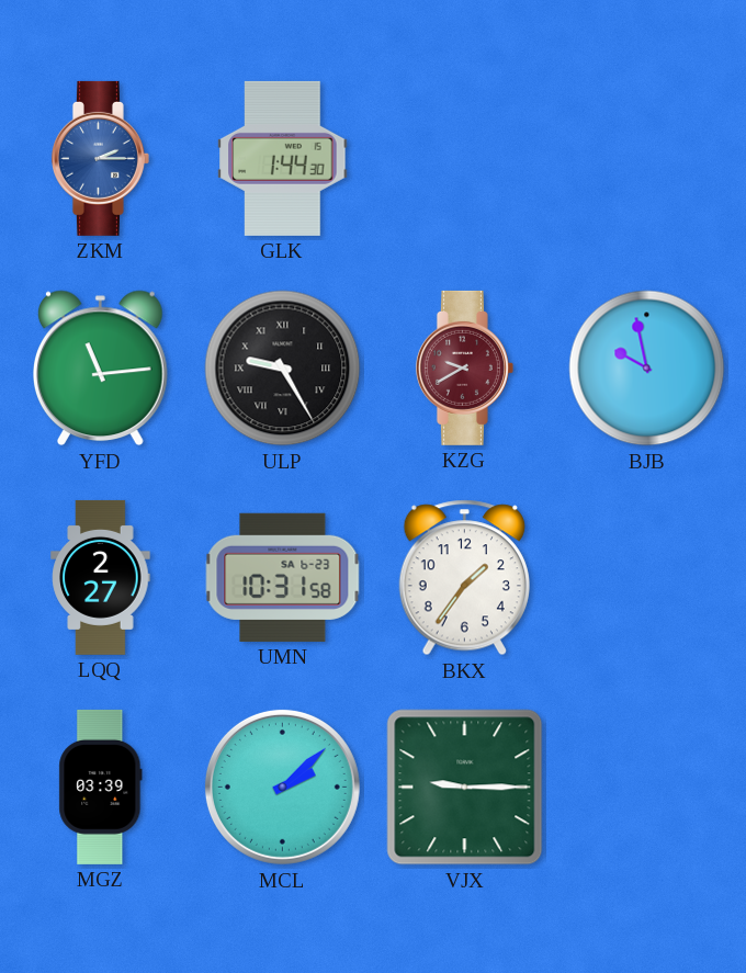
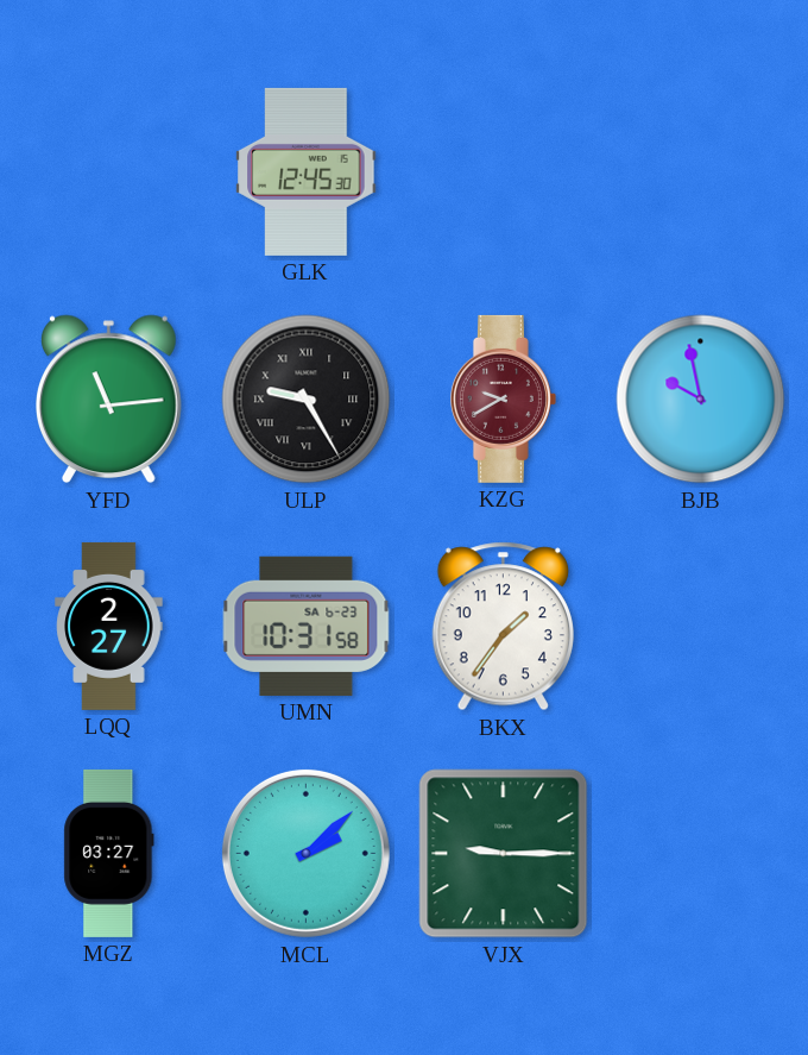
ZKM: 2:15 -> none (100, 158)
GLK: 1:44 -> 12:45 (307, 171)
MGZ: 03:39 -> 03:27 (109, 853)
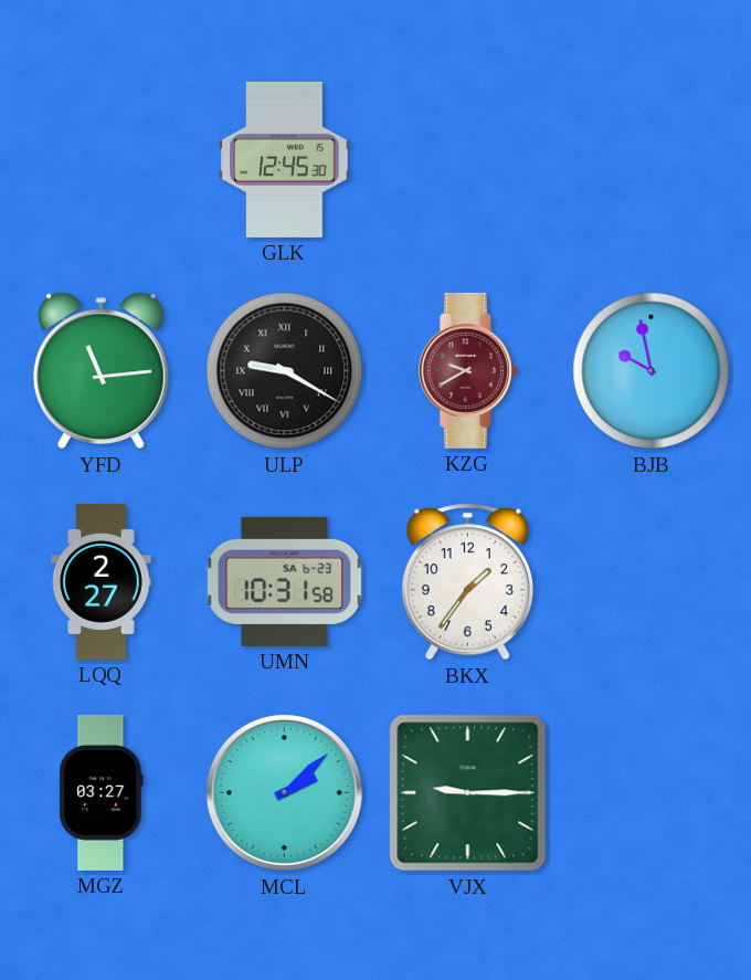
ULP: 9:25 -> 9:20 (285, 371)
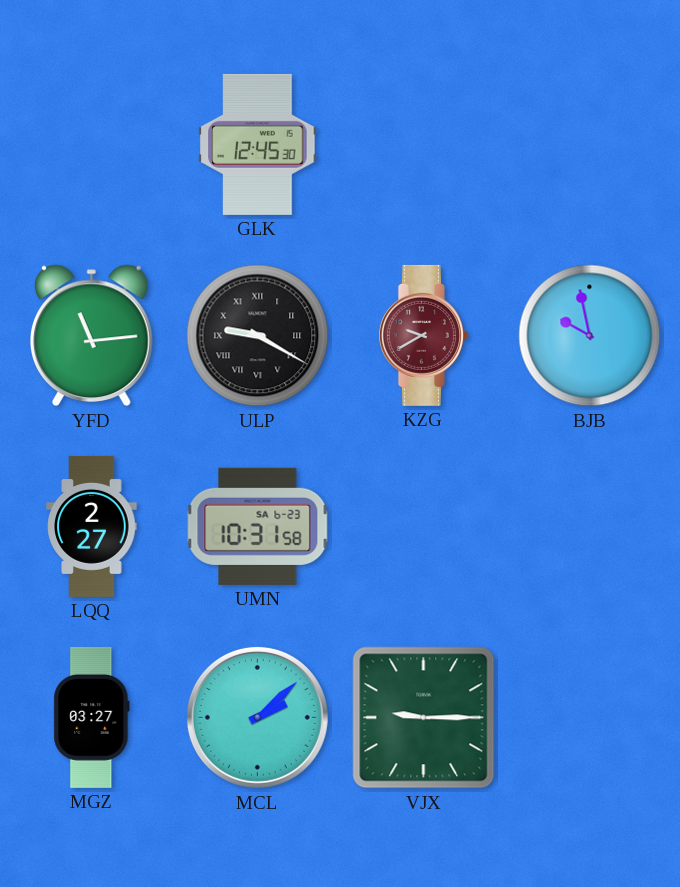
BKX: 1:36 -> none (467, 582)
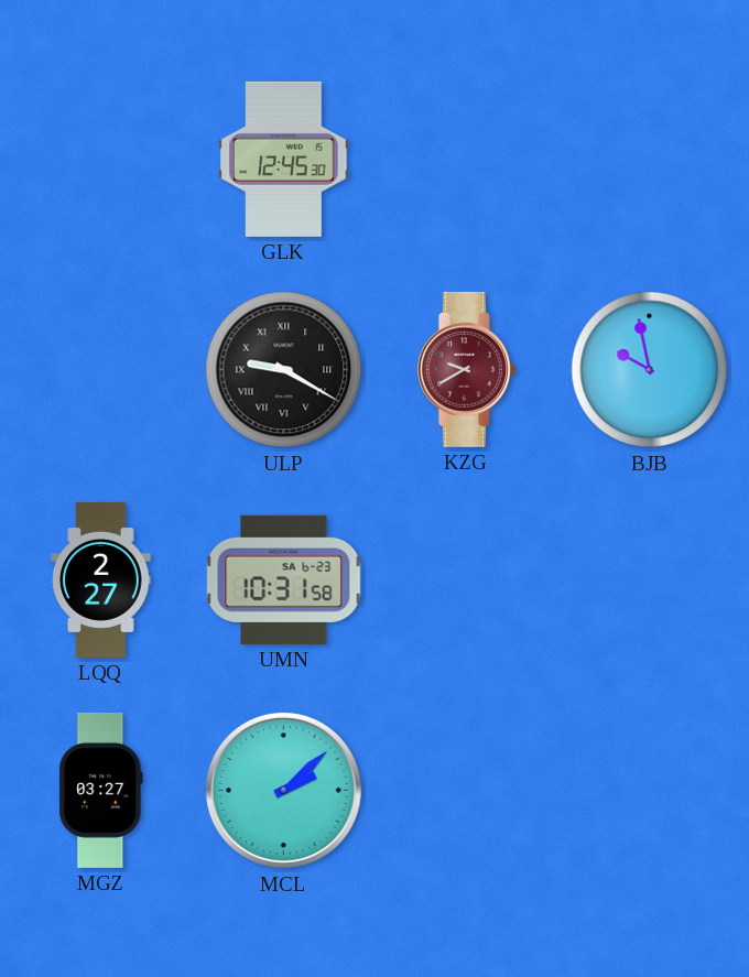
YFD: 11:14 -> none (92, 336)
VJX: 9:15 -> none (424, 718)
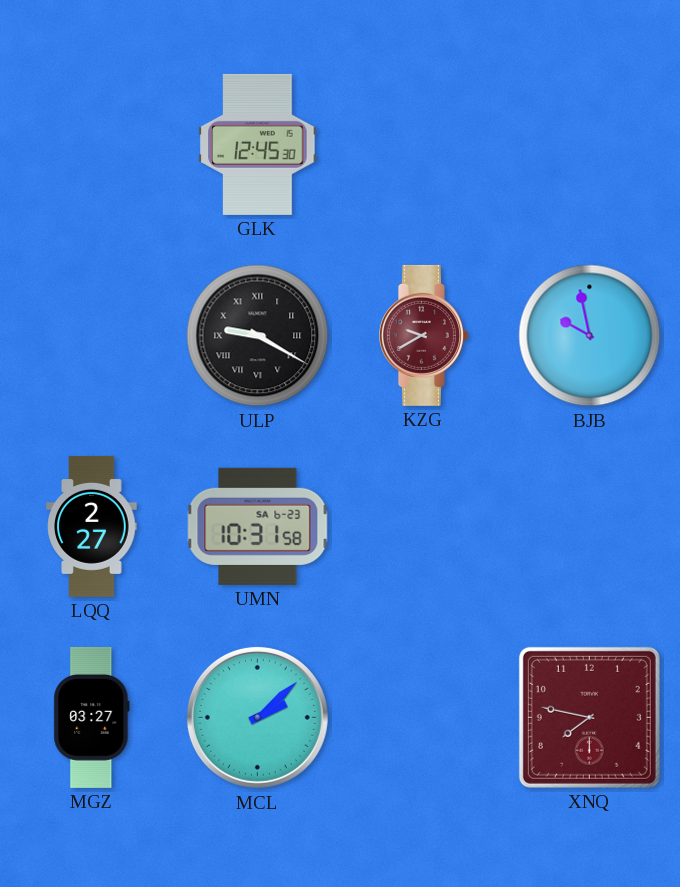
XNQ: none -> 7:47 (589, 717)
